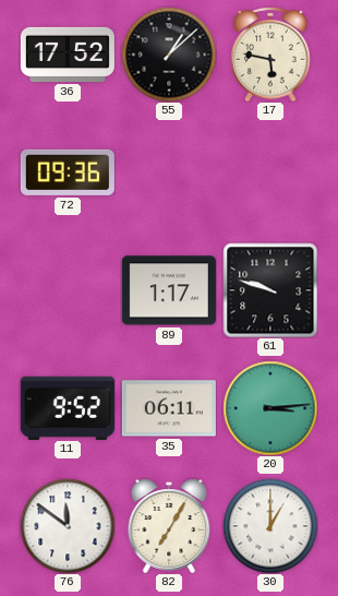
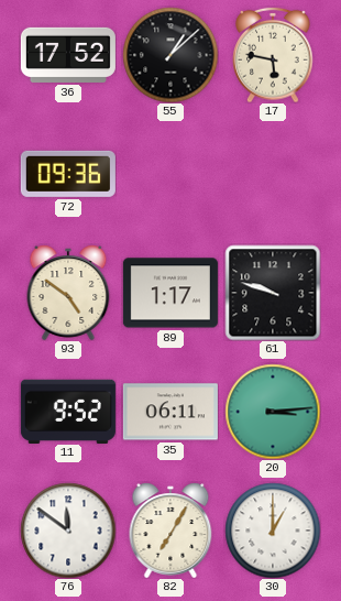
93: none -> 4:51 (68, 293)
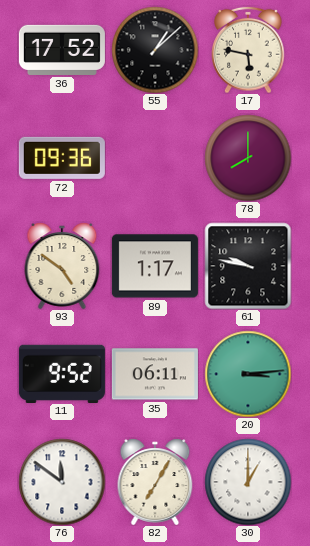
78: none -> 8:00 (248, 158)
61: 9:48 -> 9:47 (248, 266)
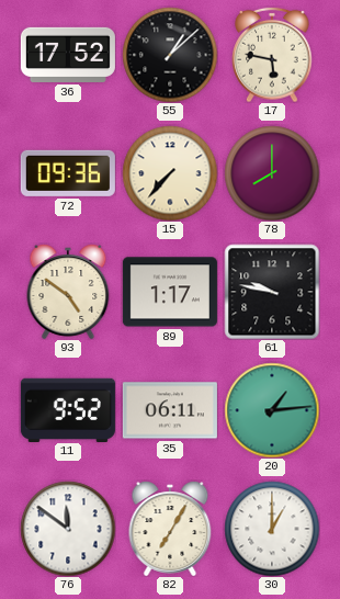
15: none -> 7:37 (170, 173)
20: 3:14 -> 1:14 (272, 410)
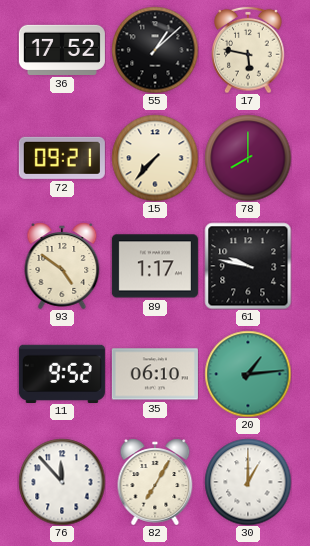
72: 09:36 -> 09:21 (62, 158)
35: 06:11 -> 06:10 (155, 374)
76: 11:51 -> 11:53 (62, 482)
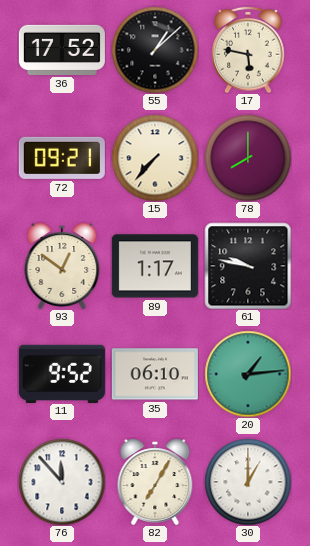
93: 4:51 -> 12:51 (62, 266)
